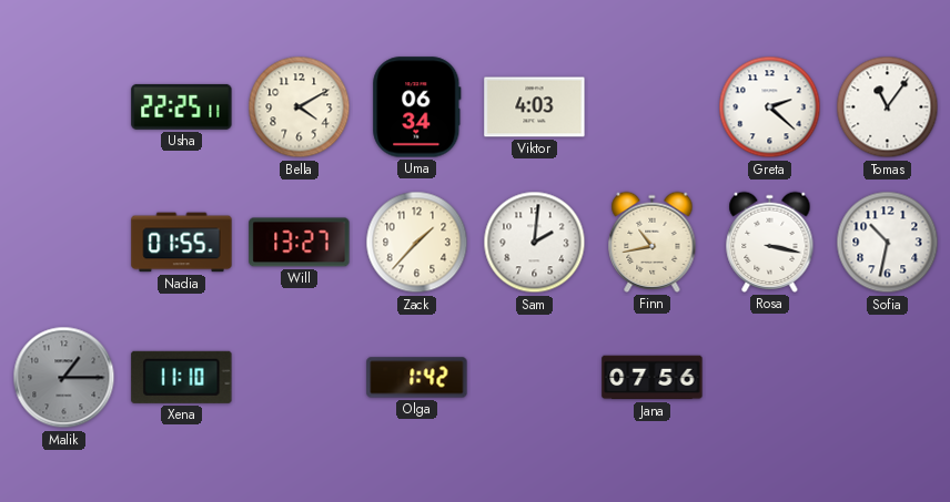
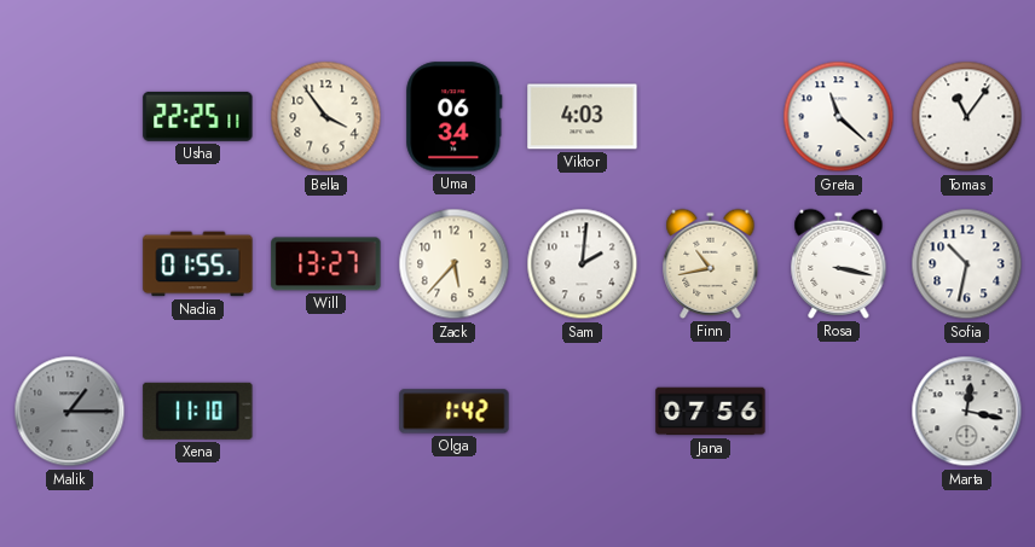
Bella: 4:10 -> 3:54 (326, 117)
Greta: 2:22 -> 11:22 (839, 117)
Zack: 1:37 -> 5:37 (455, 264)
Marta: none -> 12:17 (967, 412)
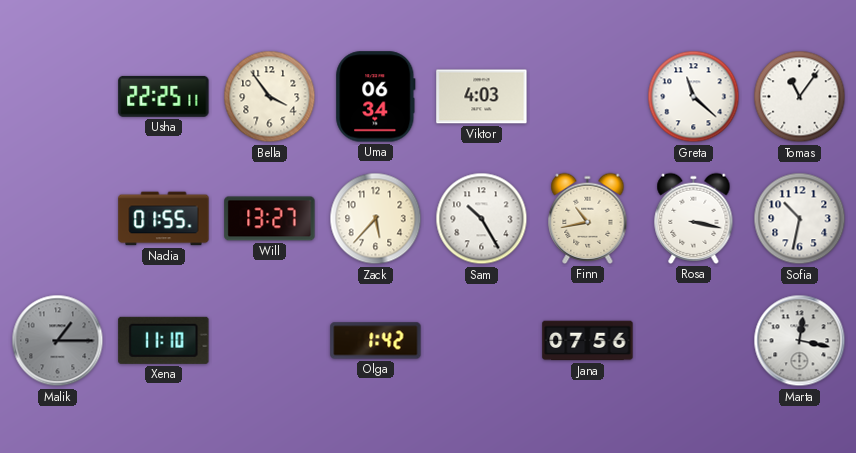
Sam: 2:01 -> 10:25 (482, 219)
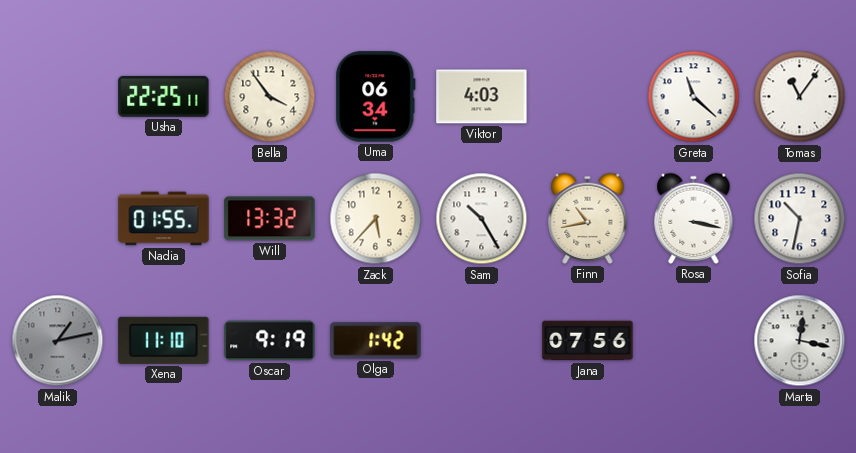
Will: 13:27 -> 13:32 (270, 219)
Malik: 1:15 -> 1:13 (58, 341)
Oscar: none -> 9:19 (270, 341)
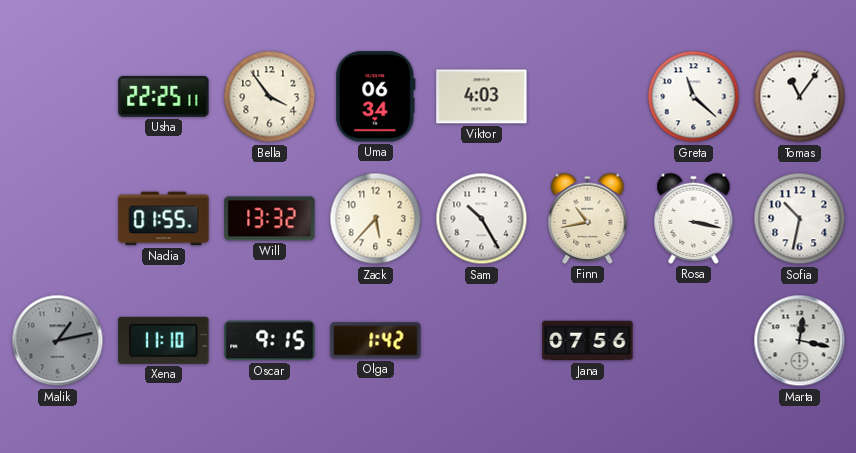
Oscar: 9:19 -> 9:15 (270, 341)
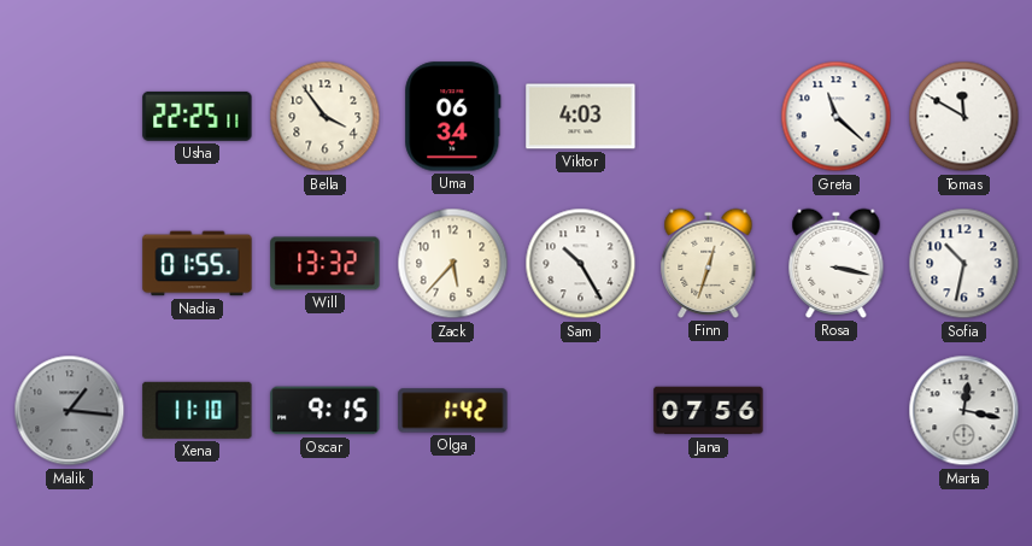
Tomas: 11:06 -> 11:50 (964, 117)
Finn: 10:43 -> 12:33 (709, 263)
Malik: 1:13 -> 1:16 (70, 411)
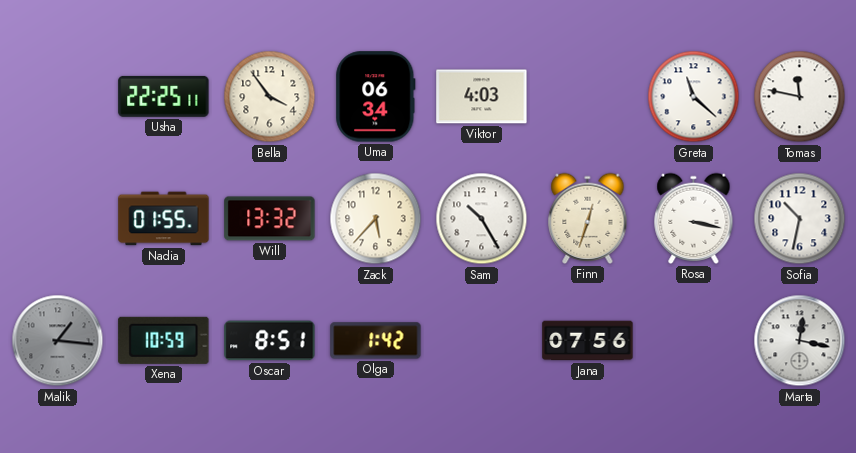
Tomas: 11:50 -> 11:47 (800, 97)
Xena: 11:10 -> 10:59 (164, 340)
Oscar: 9:15 -> 8:51 (270, 341)
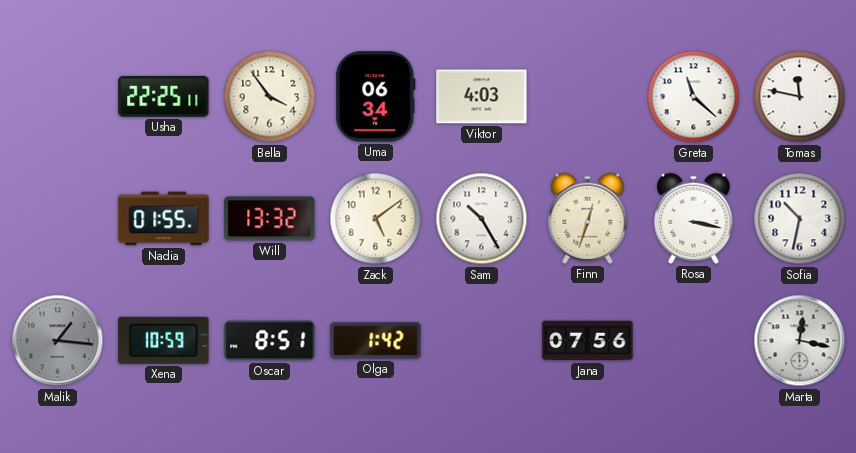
Zack: 5:37 -> 5:09 (376, 219)
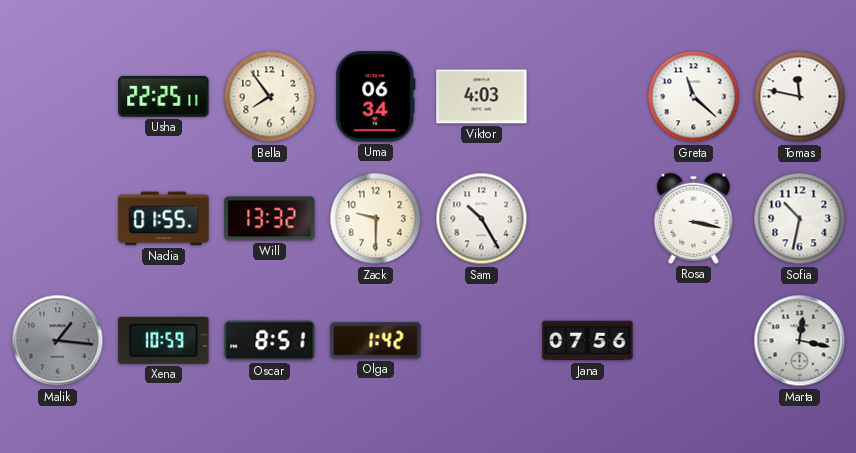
Bella: 3:54 -> 7:54 (270, 97)
Zack: 5:09 -> 9:30 (376, 219)
Finn: 12:33 -> none (588, 218)
